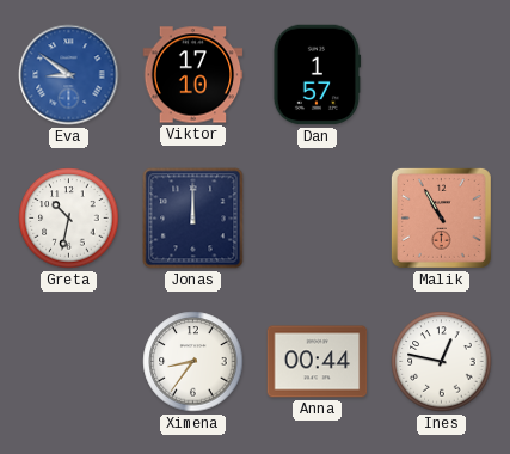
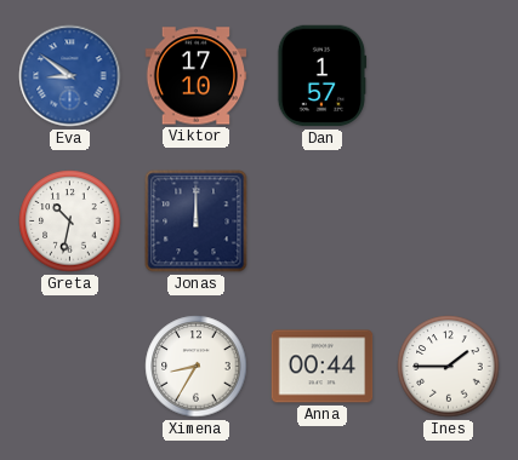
Malik: 10:55 -> none (441, 217)
Ximena: 8:36 -> 8:35 (197, 367)
Ines: 12:47 -> 1:45 (449, 367)
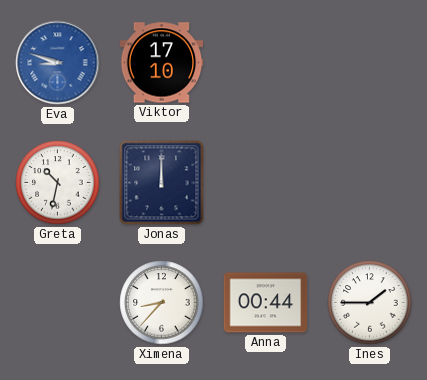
Eva: 8:51 -> 8:48 (58, 63)
Dan: 1:57 -> none (323, 76)
Ximena: 8:35 -> 8:37 (162, 303)
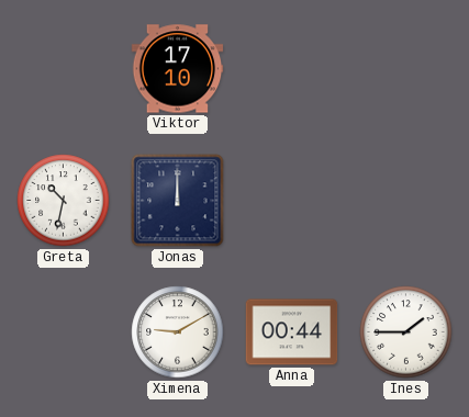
Eva: 8:48 -> none (58, 63)
Ximena: 8:37 -> 9:10 (178, 333)
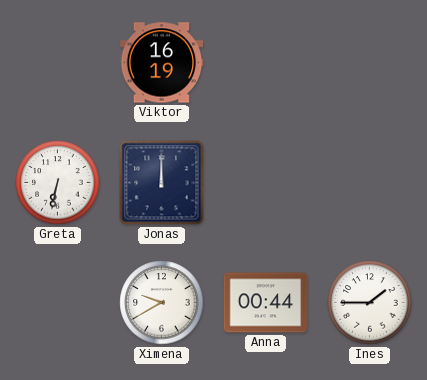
Viktor: 17:10 -> 16:19 (162, 63)
Greta: 10:32 -> 6:32 (58, 183)
Ximena: 9:10 -> 9:40 (162, 303)
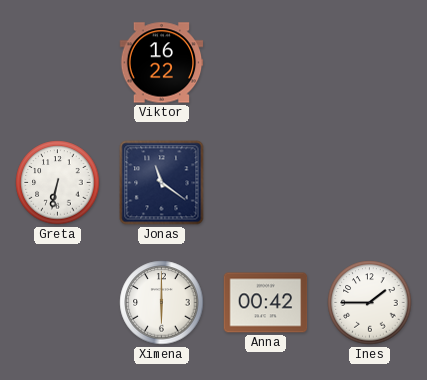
Viktor: 16:19 -> 16:22 (162, 63)
Jonas: 12:00 -> 11:21 (162, 183)
Ximena: 9:40 -> 6:00 (162, 303)
Anna: 00:44 -> 00:42 (266, 303)
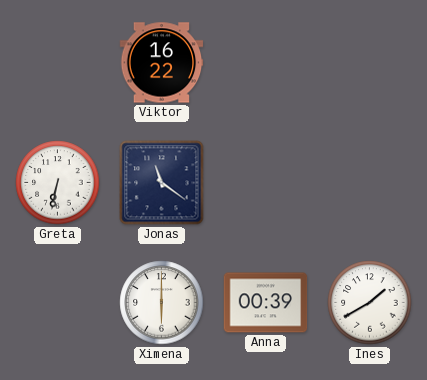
Anna: 00:42 -> 00:39 (266, 303)
Ines: 1:45 -> 1:40 (370, 303)
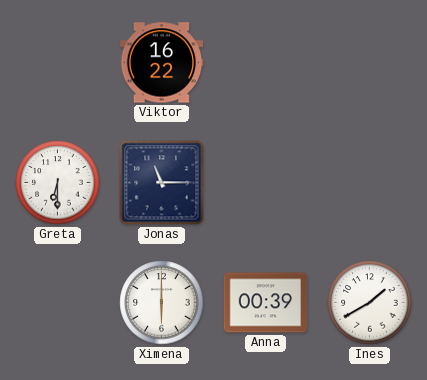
Greta: 6:32 -> 6:30 (58, 183)
Jonas: 11:21 -> 11:15 (162, 183)
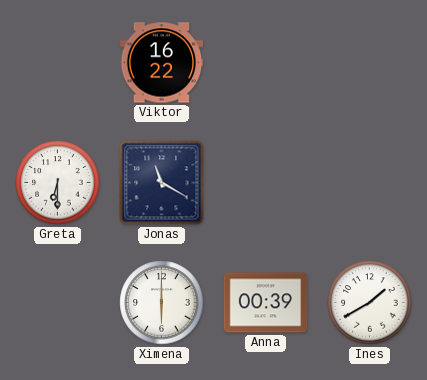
Jonas: 11:15 -> 11:20 (162, 183)
